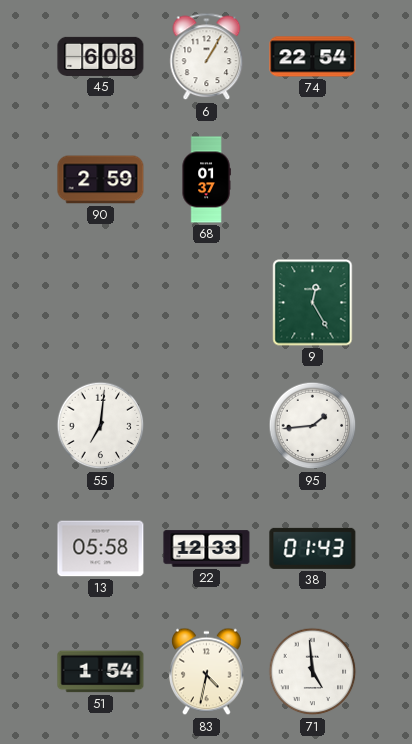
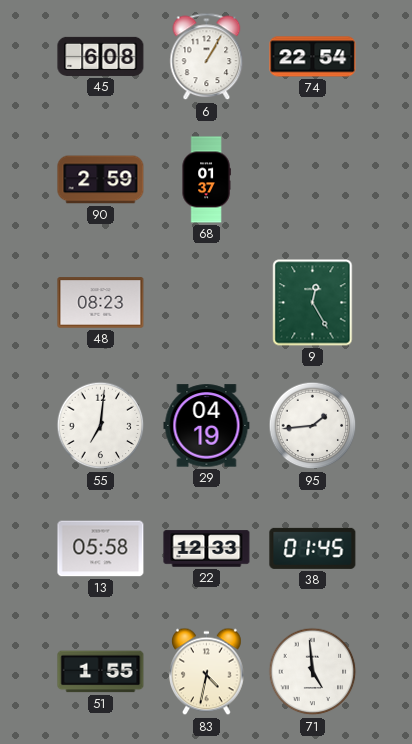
48: none -> 08:23 (101, 303)
29: none -> 04:19 (207, 426)
38: 01:43 -> 01:45 (313, 548)
51: 1:54 -> 1:55 (101, 672)
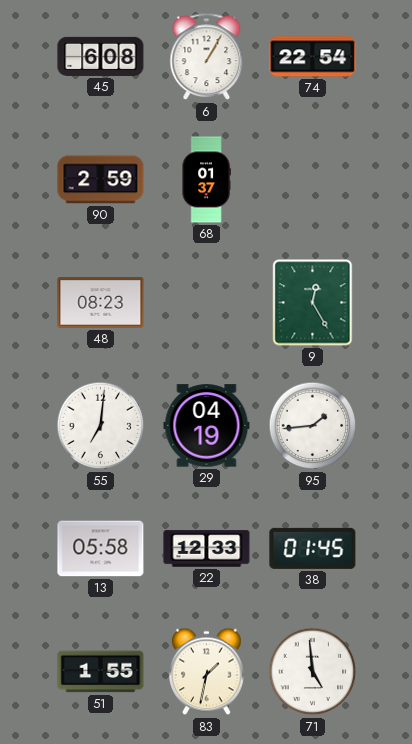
83: 4:32 -> 1:32 (207, 672)
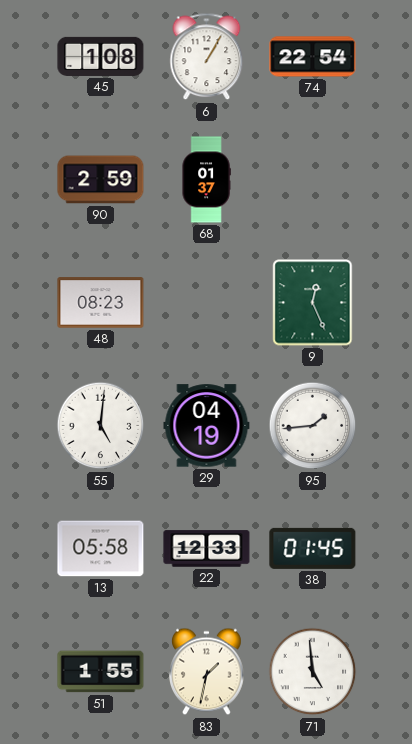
45: 6:08 -> 1:08 (101, 56)
9: 12:25 -> 12:26 (313, 303)
55: 7:01 -> 5:01 (101, 426)
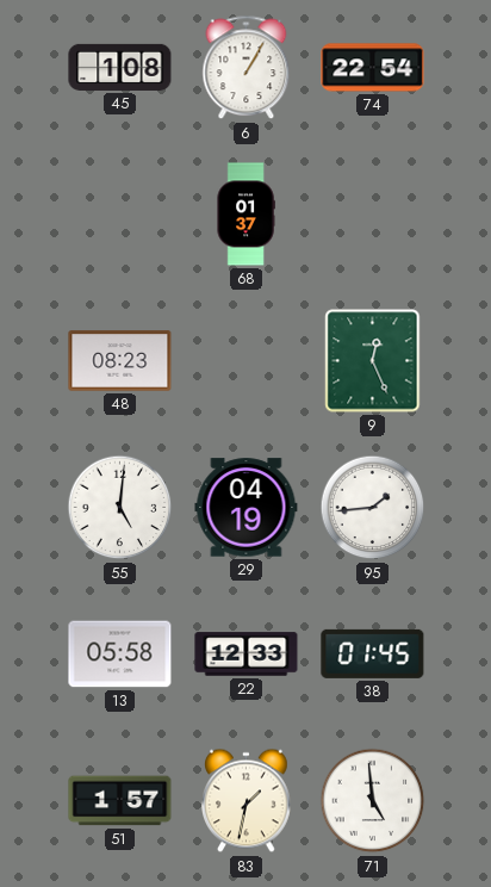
90: 2:59 -> none (101, 180)
51: 1:55 -> 1:57 (120, 801)
